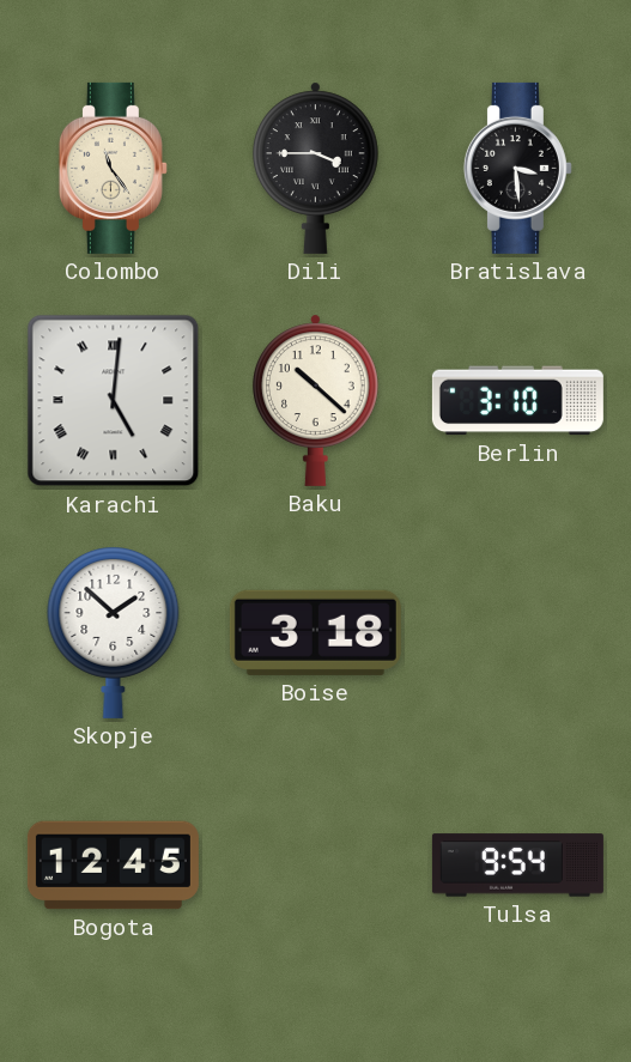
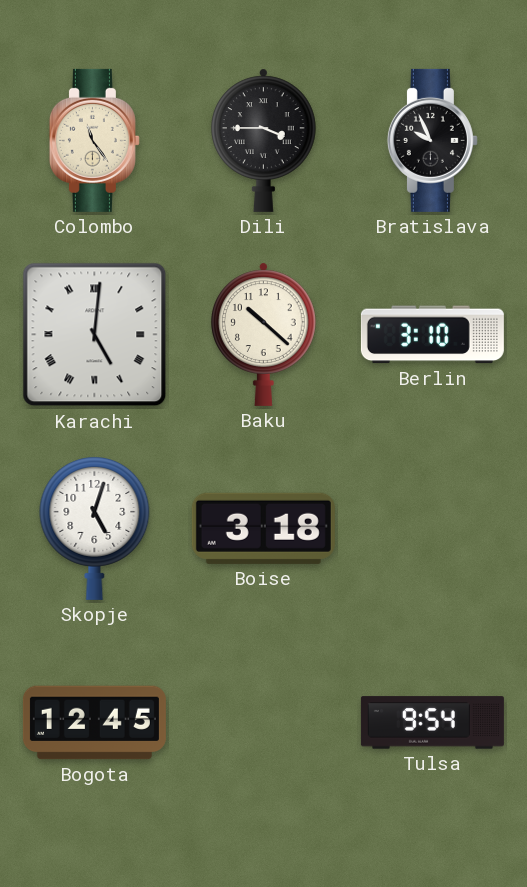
Bratislava: 3:29 -> 9:56 (432, 140)
Skopje: 1:52 -> 5:03 (95, 528)
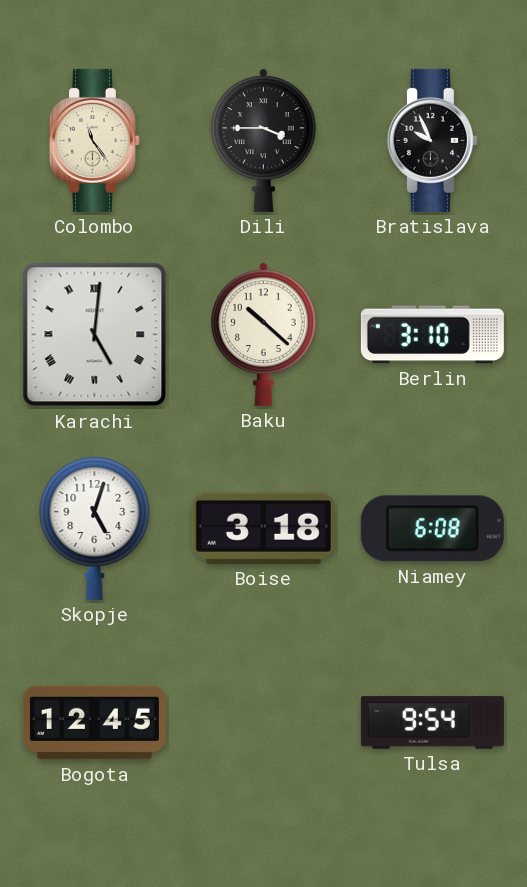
Niamey: none -> 6:08 (432, 529)
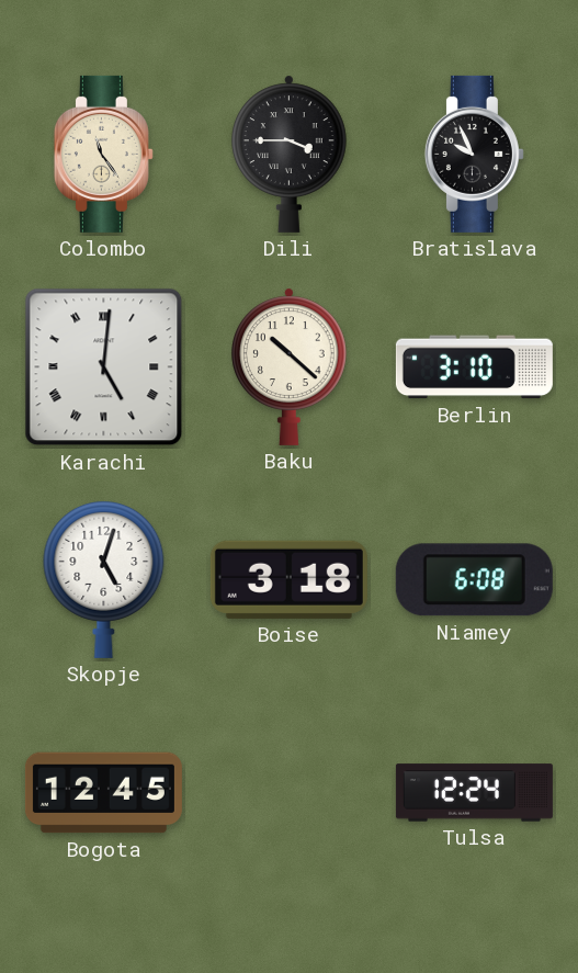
Tulsa: 9:54 -> 12:24 (474, 793)
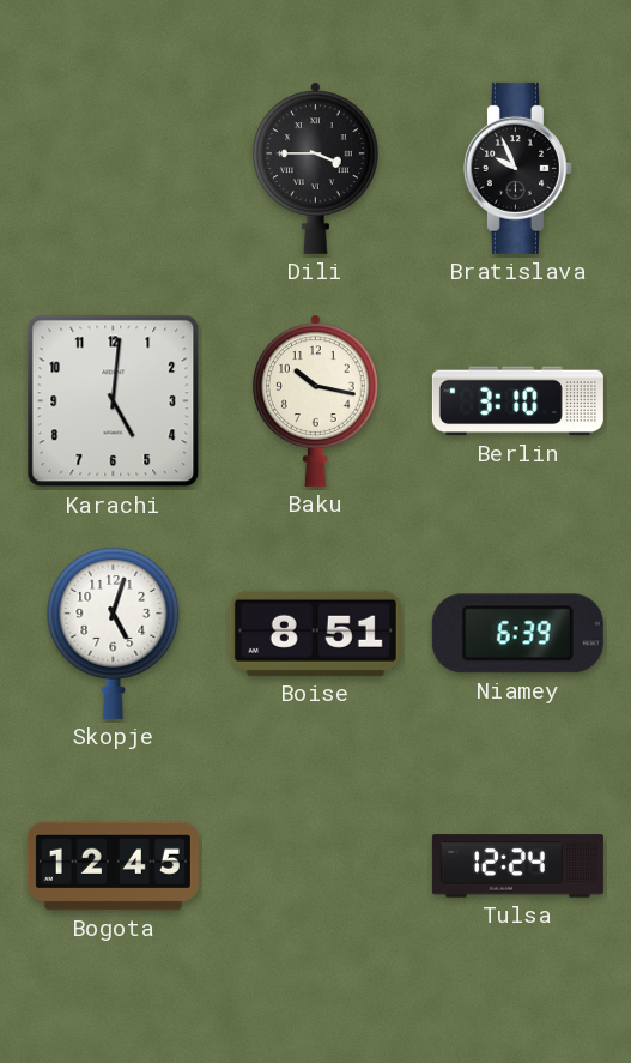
Colombo: 11:24 -> none (103, 154)
Karachi numerals: Roman -> Arabic (114, 401)
Baku: 10:22 -> 10:17 (315, 400)
Boise: 3:18 -> 8:51 (315, 633)
Niamey: 6:08 -> 6:39 (517, 634)
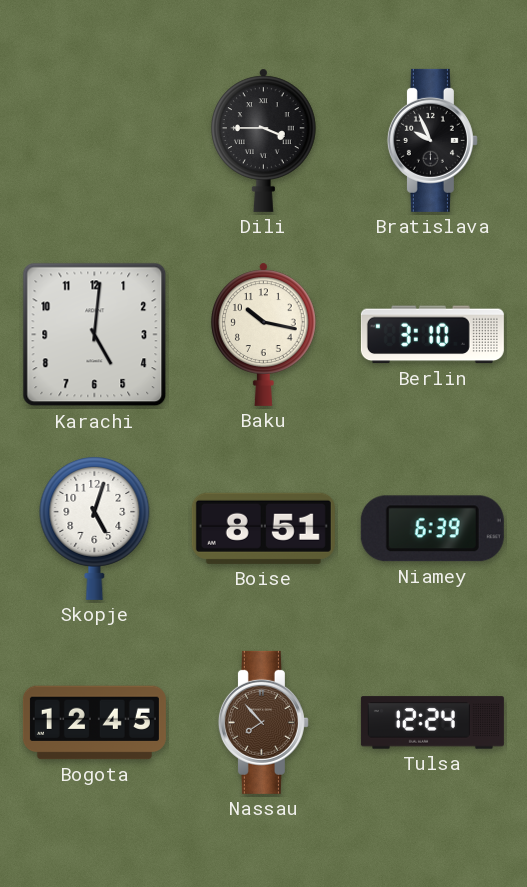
Nassau: none -> 7:53 (263, 722)
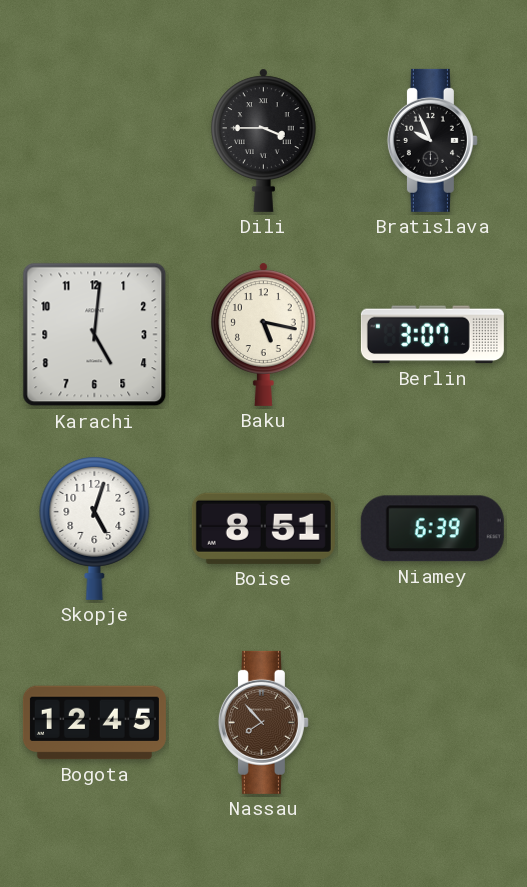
Baku: 10:17 -> 5:17 (263, 334)
Berlin: 3:10 -> 3:07 (432, 335)
Tulsa: 12:24 -> none (432, 723)
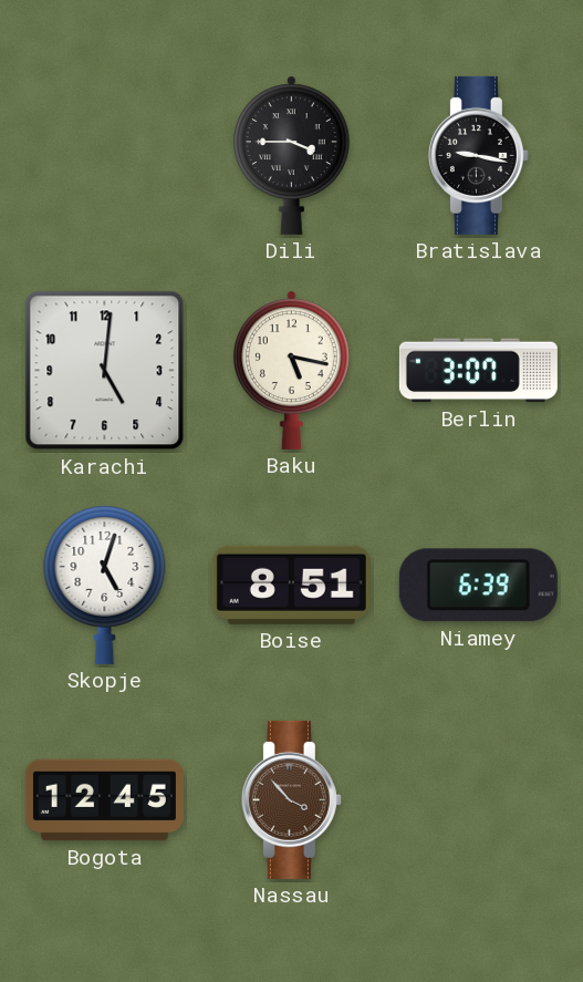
Bratislava: 9:56 -> 9:17 (478, 155)
Nassau: 7:53 -> 3:53 (291, 799)
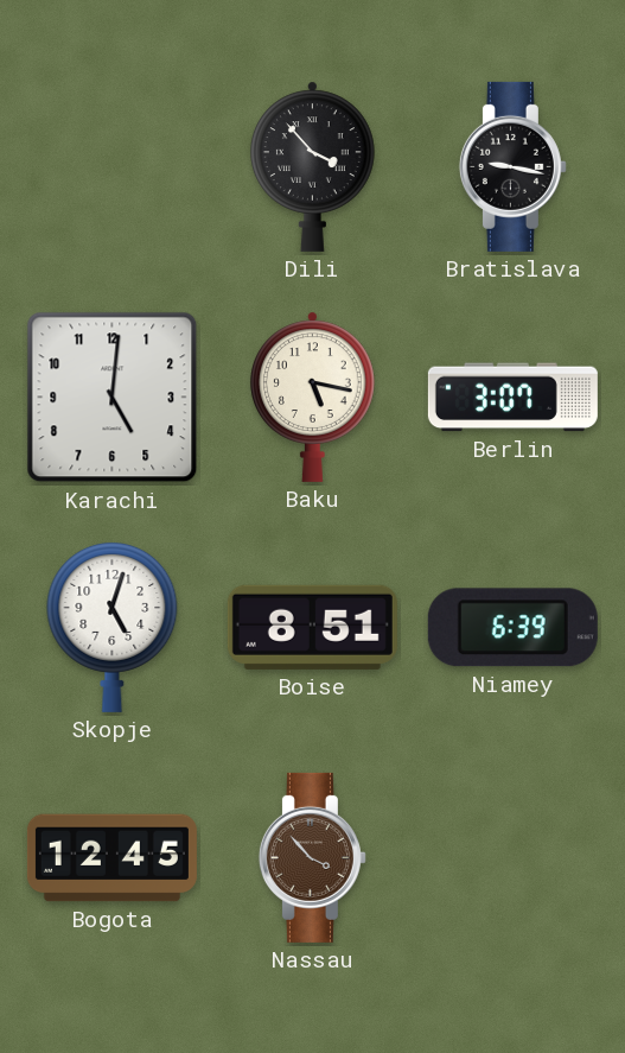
Dili: 3:45 -> 3:53 (312, 166)
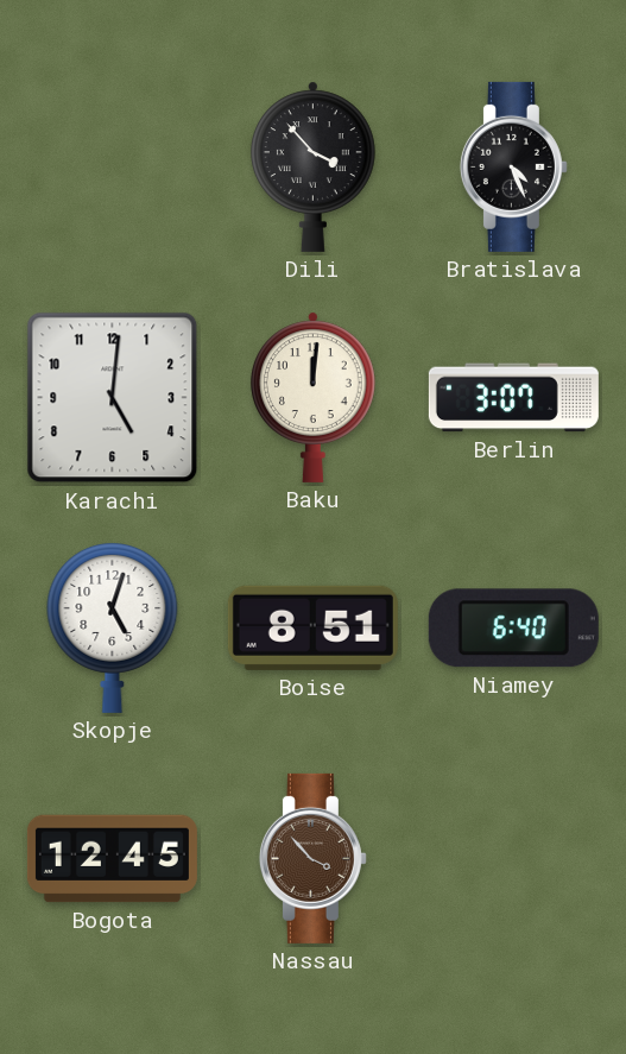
Bratislava: 9:17 -> 4:26 (513, 166)
Baku: 5:17 -> 12:01 (312, 397)
Niamey: 6:39 -> 6:40 (513, 629)
